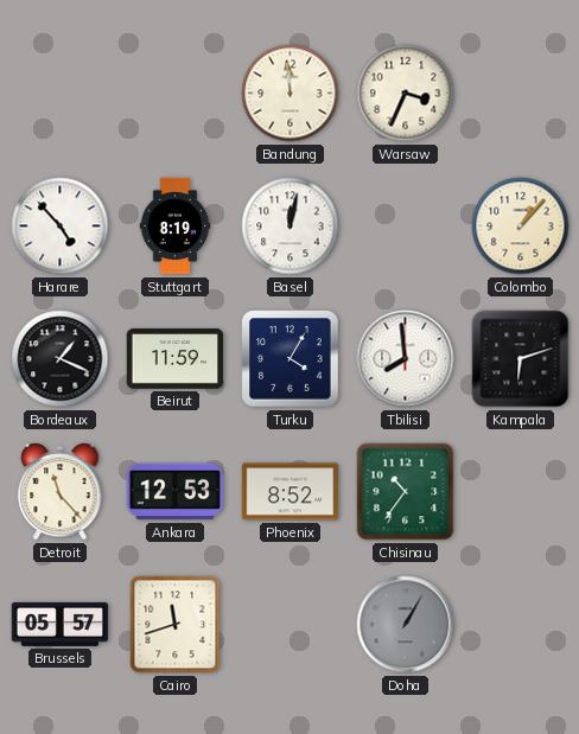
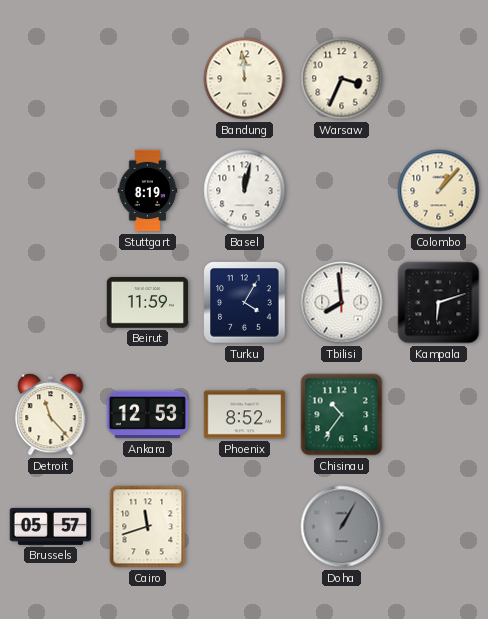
Harare: 4:53 -> none (61, 226)
Bordeaux: 1:19 -> none (61, 359)
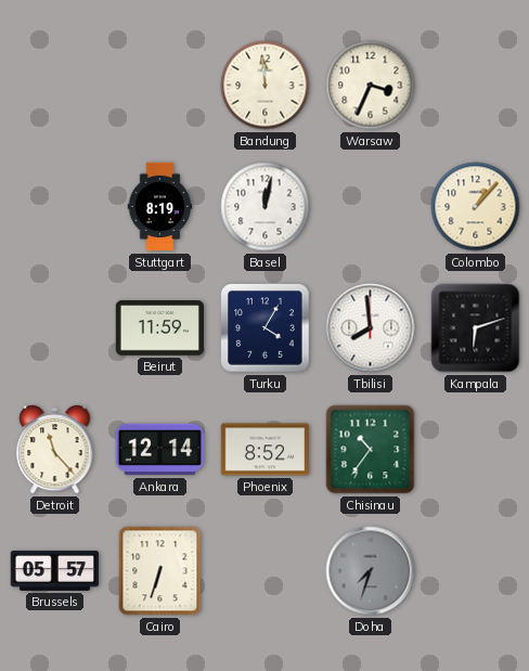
Ankara: 12:53 -> 12:14 (159, 450)
Cairo: 11:42 -> 6:33 (160, 571)
Doha: 1:05 -> 7:33 (371, 571)
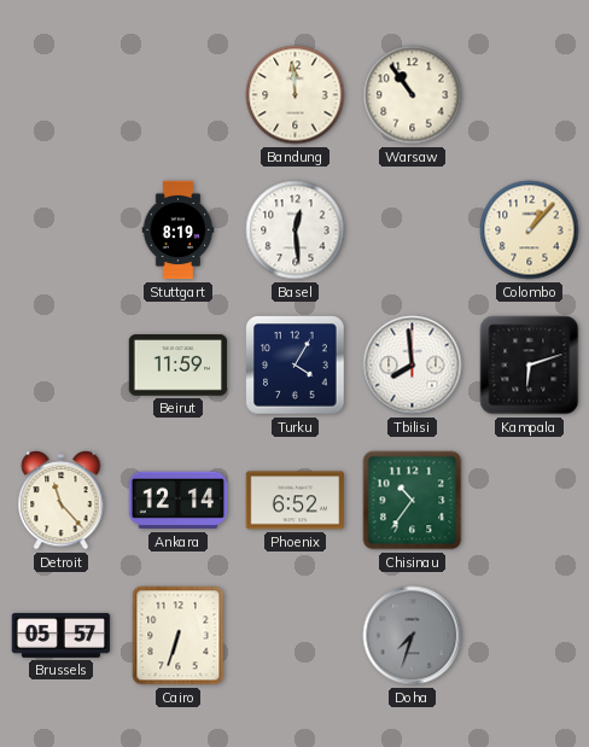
Warsaw: 3:34 -> 10:54 (413, 95)
Basel: 12:02 -> 12:29 (296, 230)
Phoenix: 8:52 -> 6:52 (296, 501)
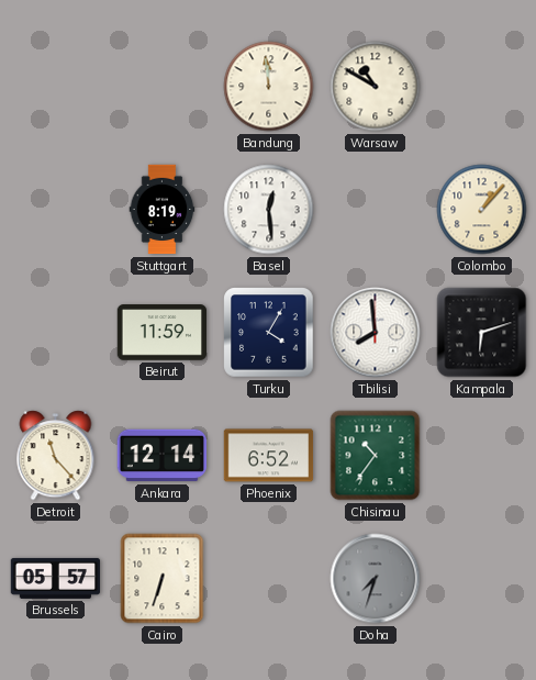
Warsaw: 10:54 -> 10:50 (376, 87)
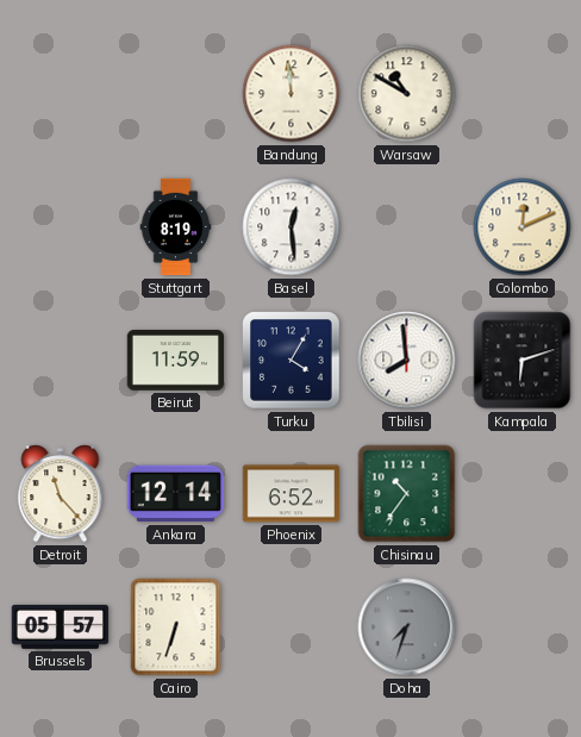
Colombo: 1:07 -> 12:11 (523, 227)
